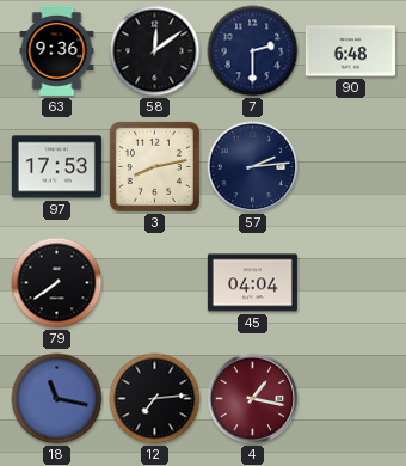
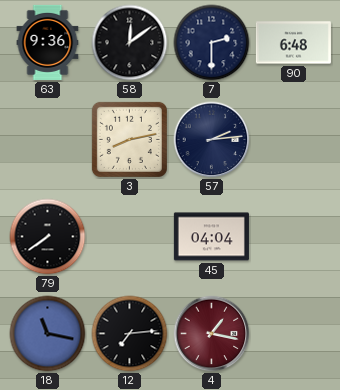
97: 17:53 -> none (56, 167)
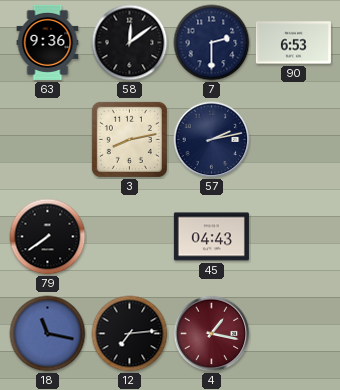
90: 6:48 -> 6:53 (293, 43)
57: 2:14 -> 2:13 (212, 140)
45: 04:04 -> 04:43 (211, 237)
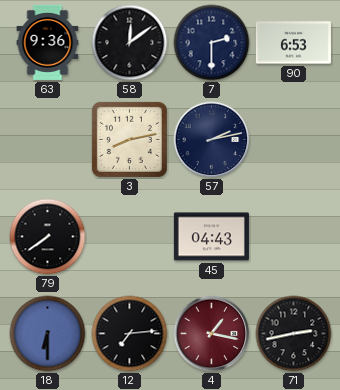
18: 11:17 -> 6:30 (48, 334)
71: none -> 2:43 (294, 334)
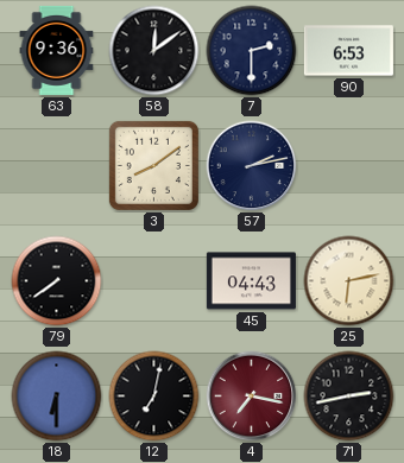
3: 8:13 -> 8:09 (153, 165)
25: none -> 6:13 (349, 281)
12: 7:14 -> 7:02 (154, 397)
4: 1:17 -> 7:17 (252, 397)
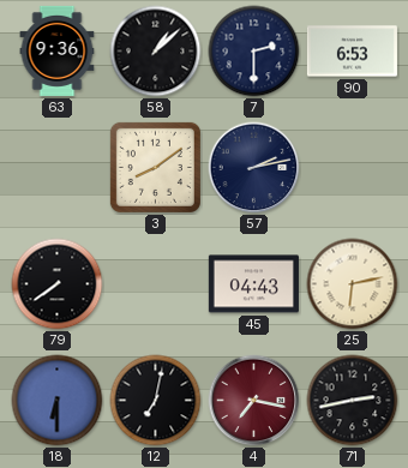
58: 12:09 -> 1:08 (156, 52)
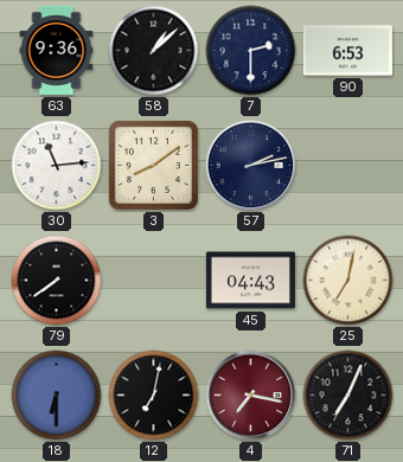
30: none -> 11:14 (57, 166)
25: 6:13 -> 7:02 (348, 281)
71: 2:43 -> 7:04 (348, 396)
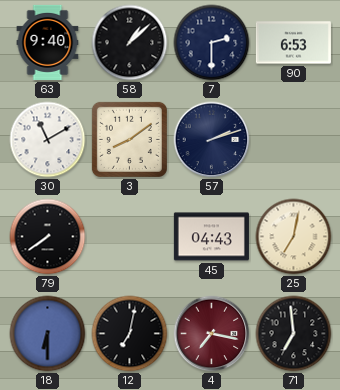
63: 9:36 -> 9:40 (48, 42)
30: 11:14 -> 11:10 (48, 140)
57: 2:13 -> 2:12 (212, 140)
71: 7:04 -> 6:59 (294, 334)
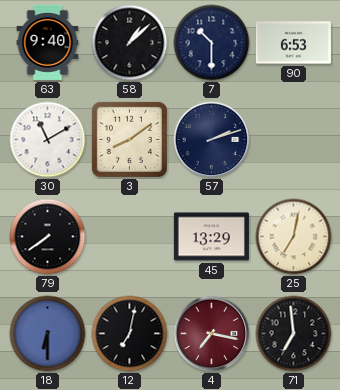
7: 2:30 -> 10:30 (212, 43)
45: 04:43 -> 13:29 (211, 237)
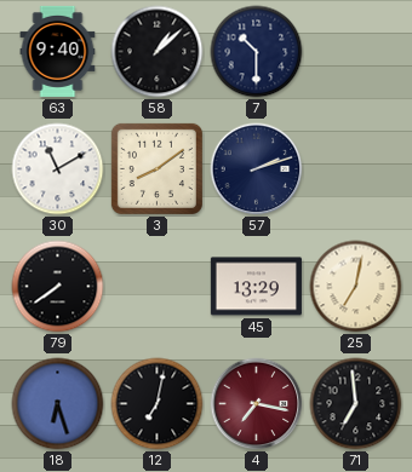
90: 6:53 -> none (293, 43)
18: 6:30 -> 6:27 (58, 404)
